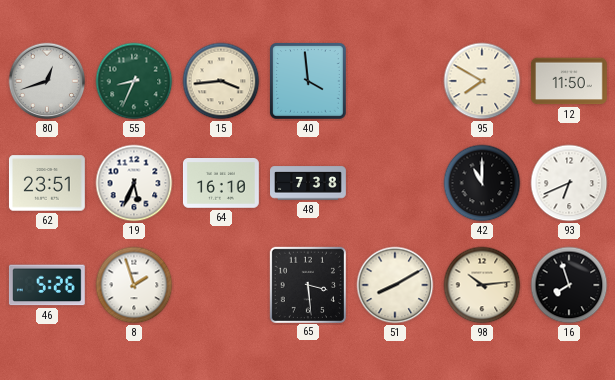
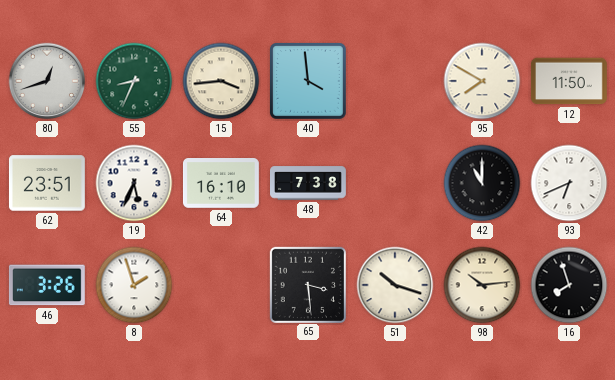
46: 5:26 -> 3:26 (47, 285)
51: 8:10 -> 10:18 (395, 285)
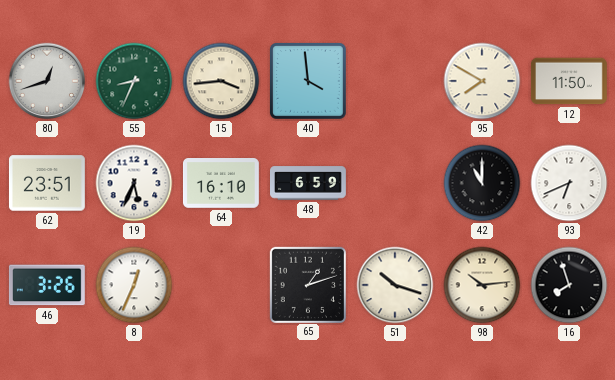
48: 7:38 -> 6:59 (309, 183)
8: 1:57 -> 12:34 (134, 285)
65: 3:29 -> 1:12 (307, 284)
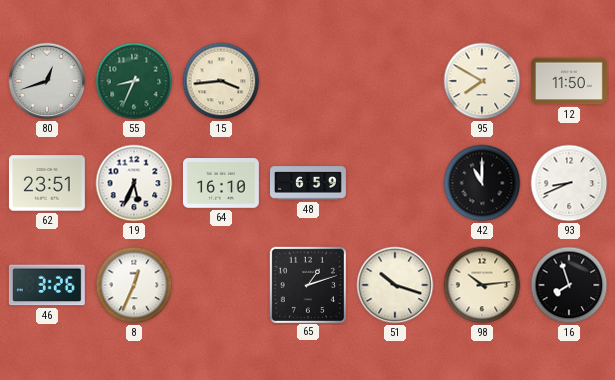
40: 3:59 -> none (309, 82)
93: 6:41 -> 8:41 (569, 183)
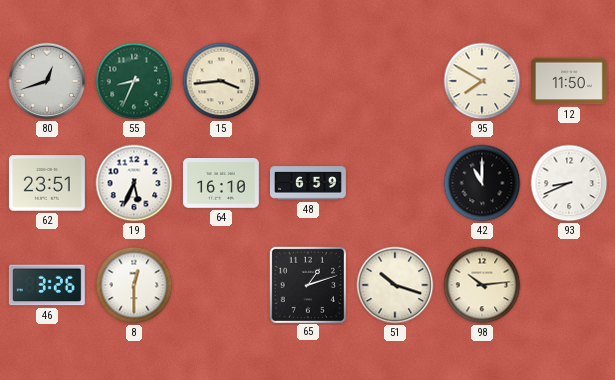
8: 12:34 -> 12:30 (134, 285)
16: 7:57 -> none (569, 285)
